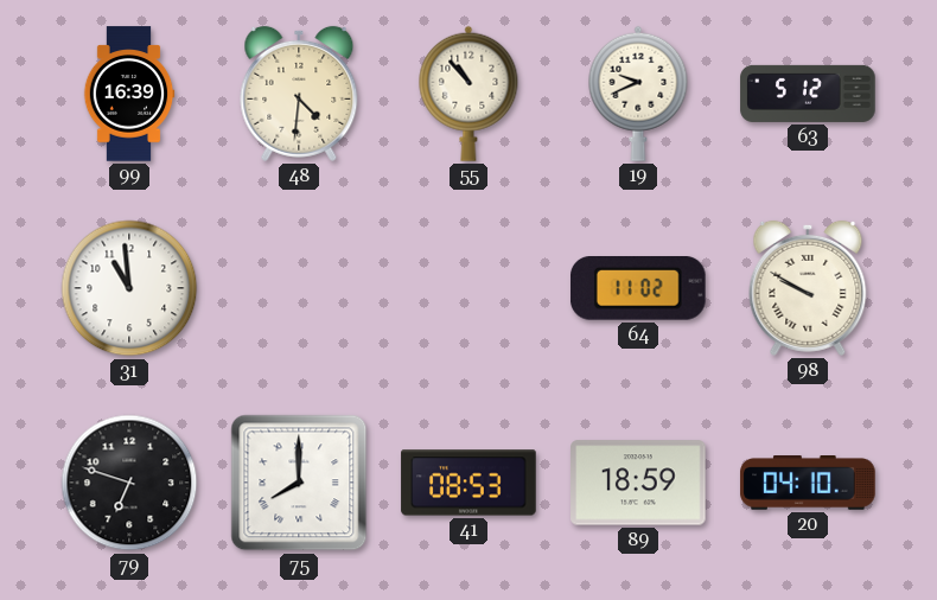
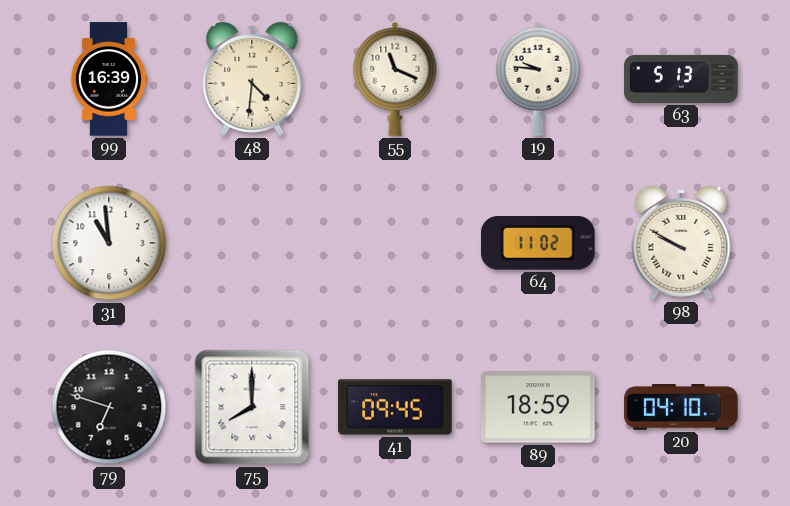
55: 10:53 -> 11:19 (395, 79)
19: 9:41 -> 9:46 (538, 79)
63: 5:12 -> 5:13 (681, 79)
41: 08:53 -> 09:45 (395, 407)
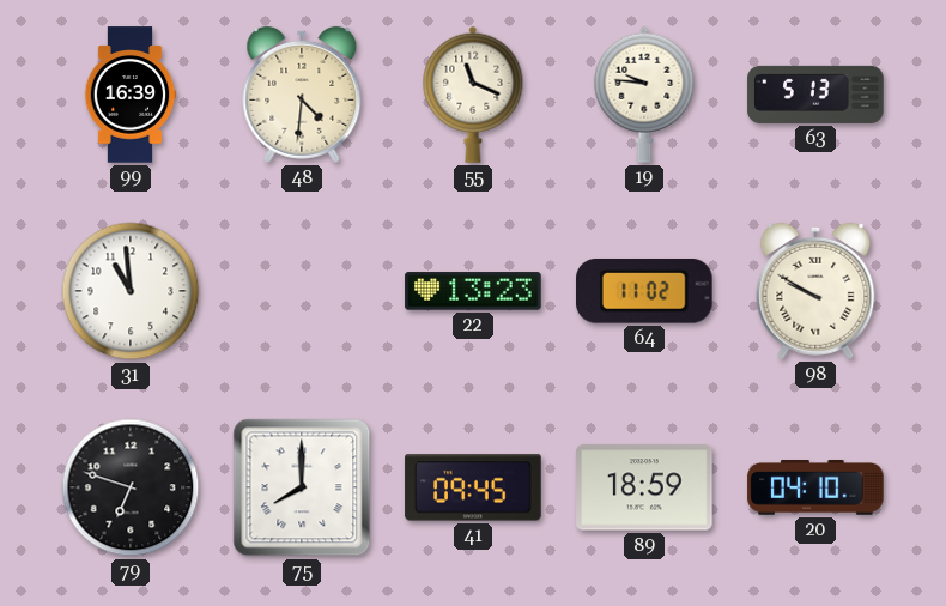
22: none -> 13:23 (473, 291)
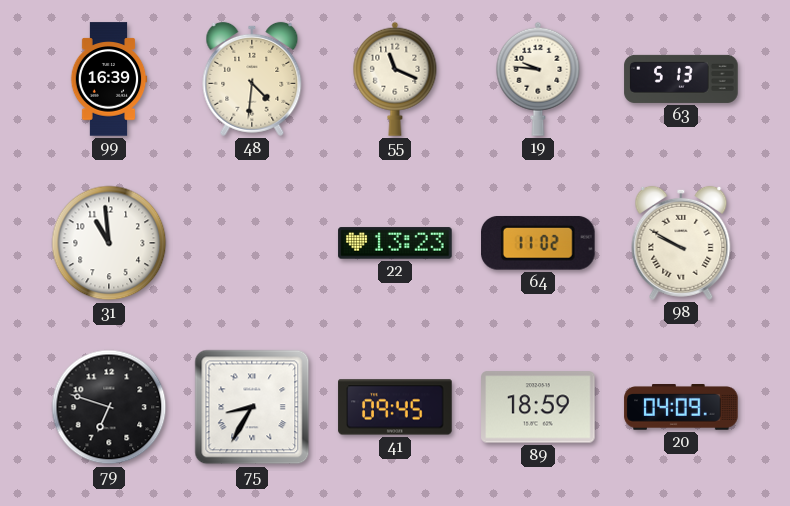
75: 8:00 -> 8:35 (252, 407)
20: 04:10 -> 04:09 (681, 407)
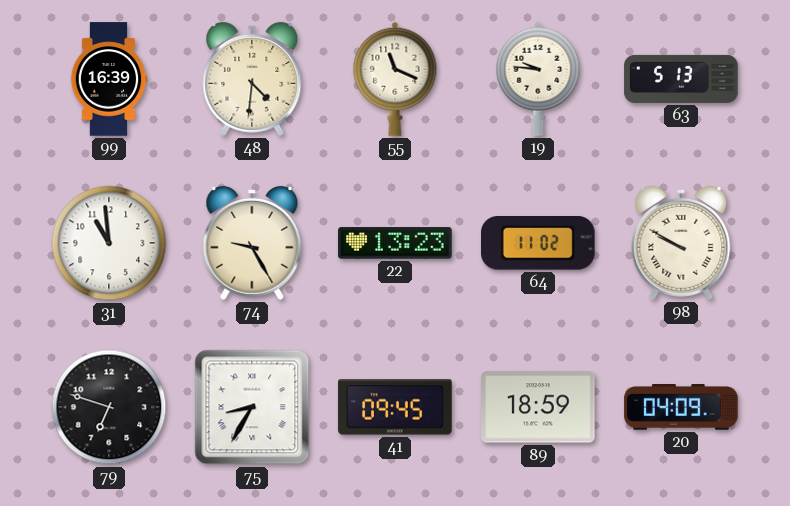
74: none -> 9:25 (252, 243)
